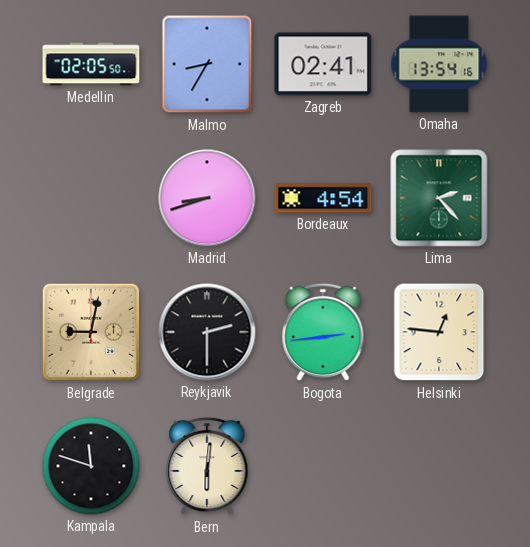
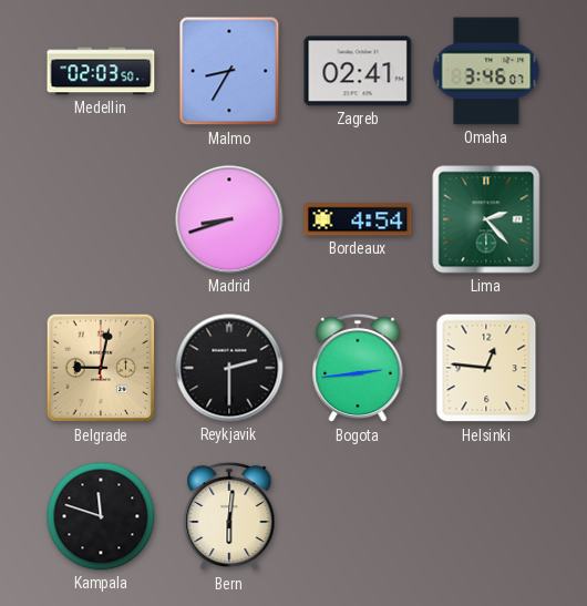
Medellin: 02:05 -> 02:03 (101, 71)
Omaha: 13:54 -> 3:46 (486, 71)
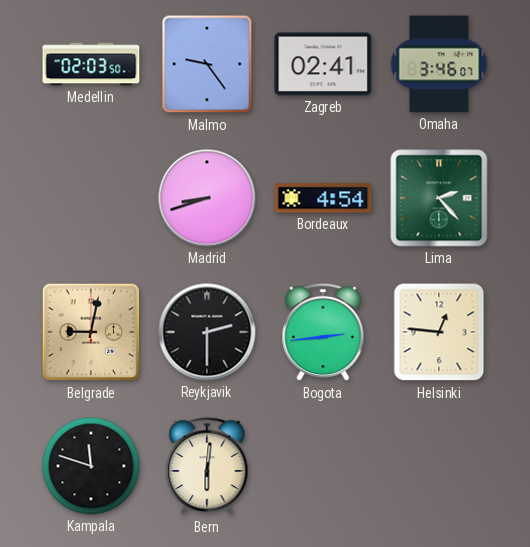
Malmo: 8:35 -> 9:24 (207, 64)
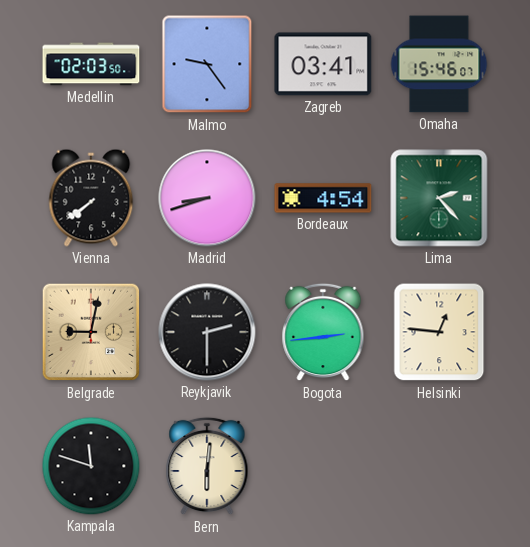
Zagreb: 02:41 -> 03:41 (323, 64)
Omaha: 3:46 -> 15:46 (439, 64)
Vienna: none -> 7:39 (91, 198)
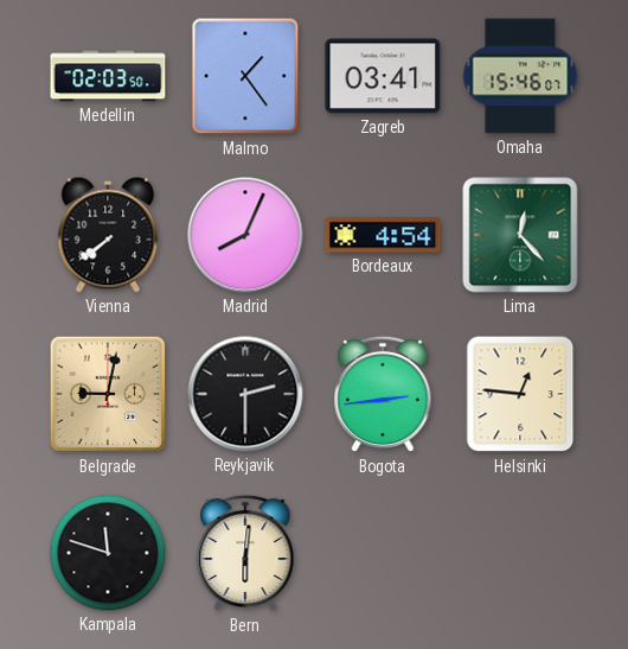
Malmo: 9:24 -> 1:24 (245, 76)
Madrid: 8:42 -> 8:04 (245, 235)
Lima: 2:23 -> 12:23 (520, 235)
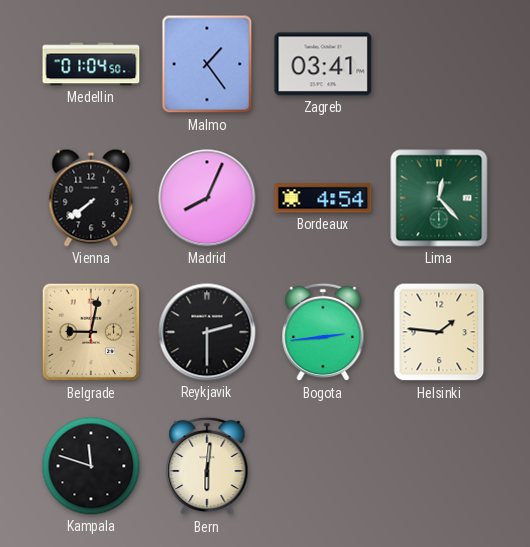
Medellin: 02:03 -> 01:04 (91, 64)
Omaha: 15:46 -> none (520, 76)
Helsinki: 12:46 -> 1:46 (439, 332)
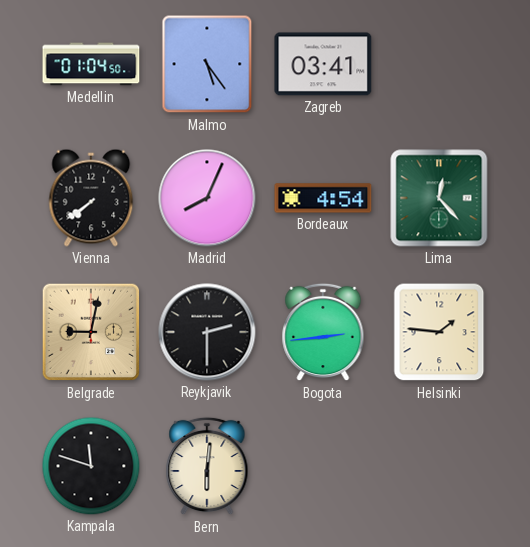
Malmo: 1:24 -> 5:24 (207, 64)
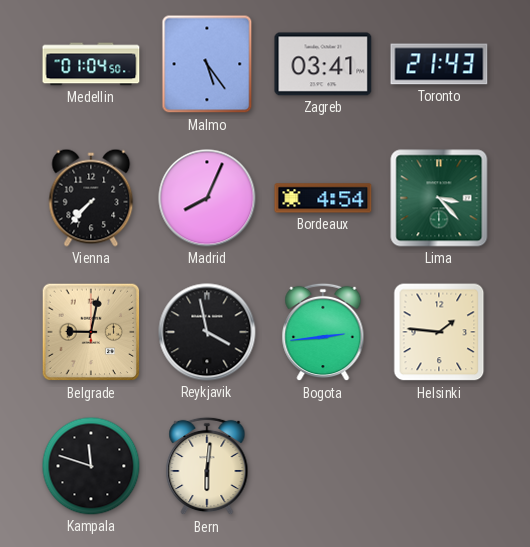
Toronto: none -> 21:43 (439, 64)
Vienna: 7:39 -> 7:37 (91, 198)
Lima: 12:23 -> 3:23 (439, 198)
Reykjavik: 2:30 -> 3:58 (207, 332)
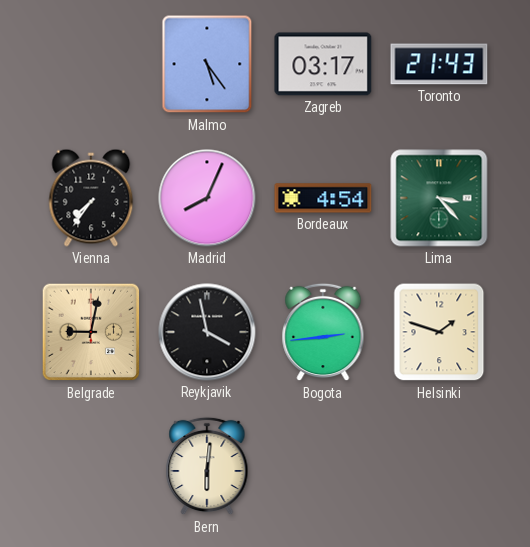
Medellin: 01:04 -> none (91, 64)
Zagreb: 03:41 -> 03:17 (323, 64)
Vienna: 7:37 -> 7:36 (91, 198)
Helsinki: 1:46 -> 1:48 (439, 332)
Kampala: 11:48 -> none (91, 466)
